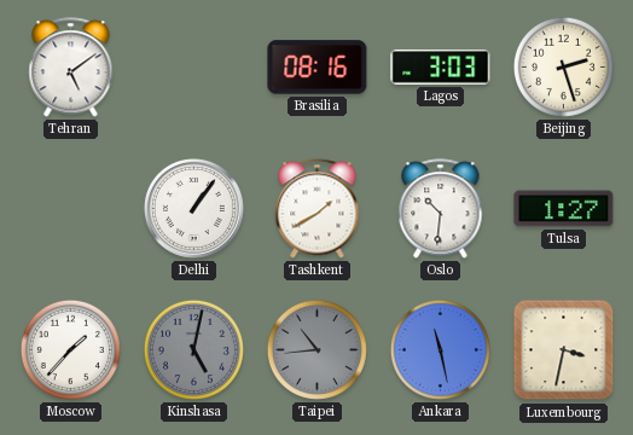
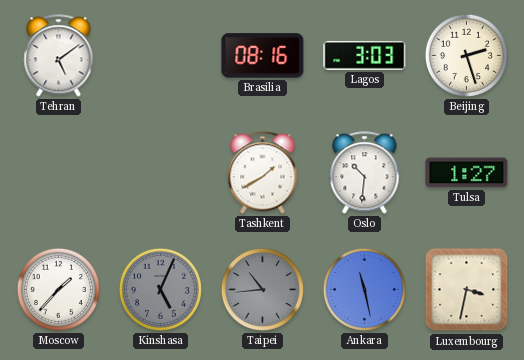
Delhi: 1:06 -> none (193, 208)
Kinshasa: 5:02 -> 5:04 (160, 289)
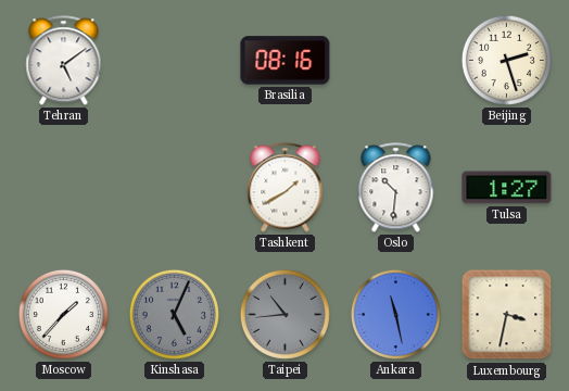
Lagos: 3:03 -> none (365, 55)
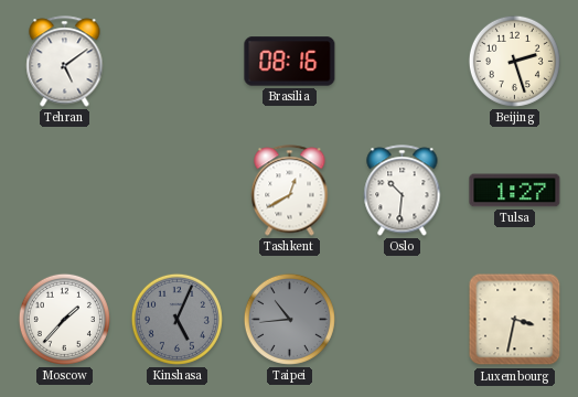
Tashkent: 1:40 -> 12:40 (290, 191)
Ankara: 11:28 -> none (395, 314)
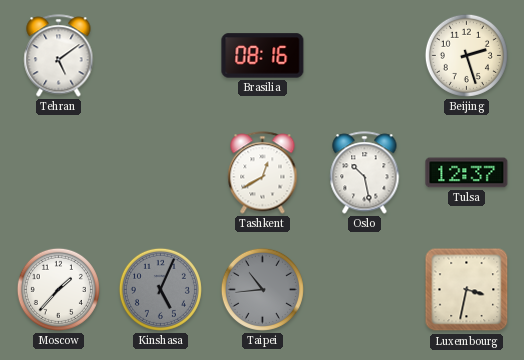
Oslo: 10:31 -> 10:28 (365, 173)
Tulsa: 1:27 -> 12:37 (467, 173)
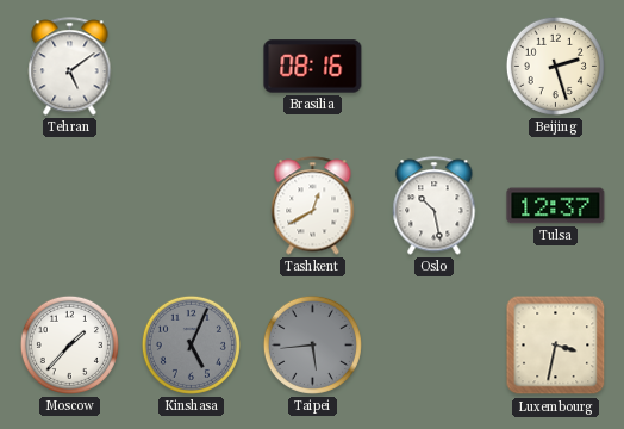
Taipei: 10:44 -> 5:44 (312, 344)
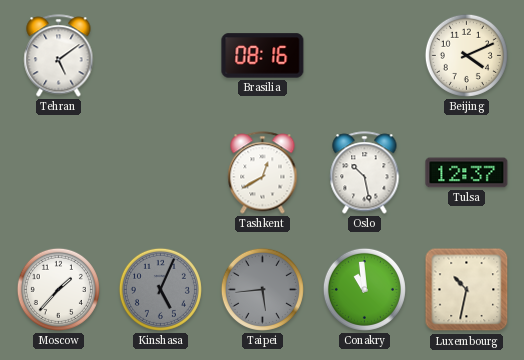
Beijing: 2:27 -> 4:11 (466, 55)
Conakry: none -> 10:59 (364, 289)
Luxembourg: 3:32 -> 10:32 (467, 290)
